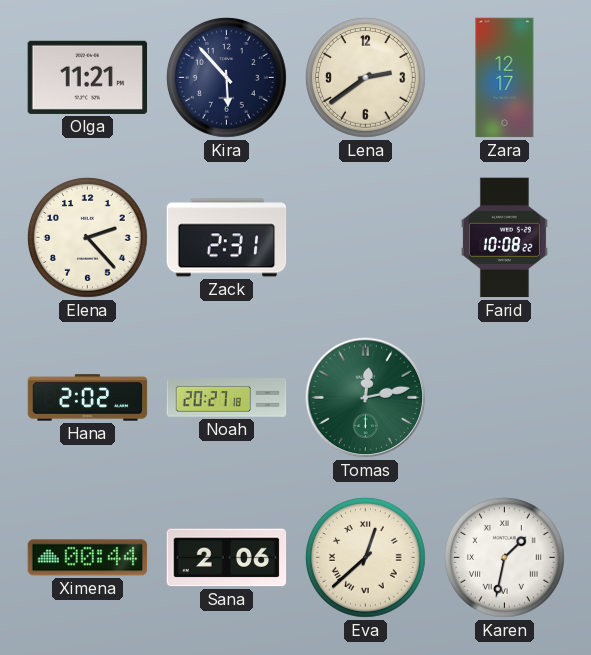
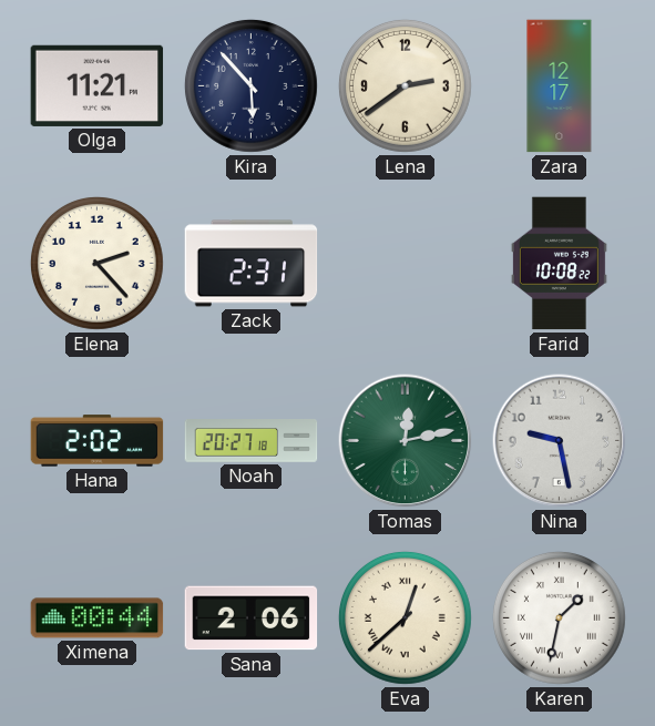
Nina: none -> 9:28 (560, 441)
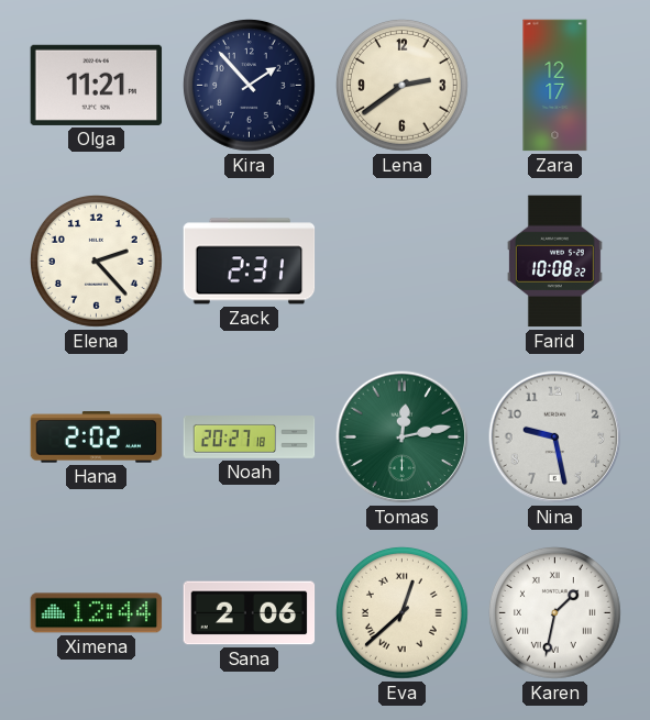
Kira: 5:53 -> 1:53 (249, 85)
Ximena: 00:44 -> 12:44 (97, 613)
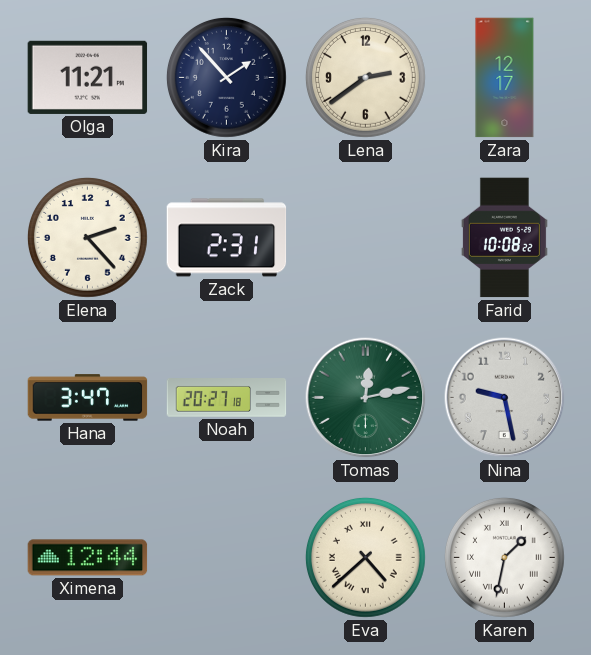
Hana: 2:02 -> 3:47 (88, 398)
Sana: 2:06 -> none (250, 613)
Eva: 12:38 -> 4:38 (365, 557)
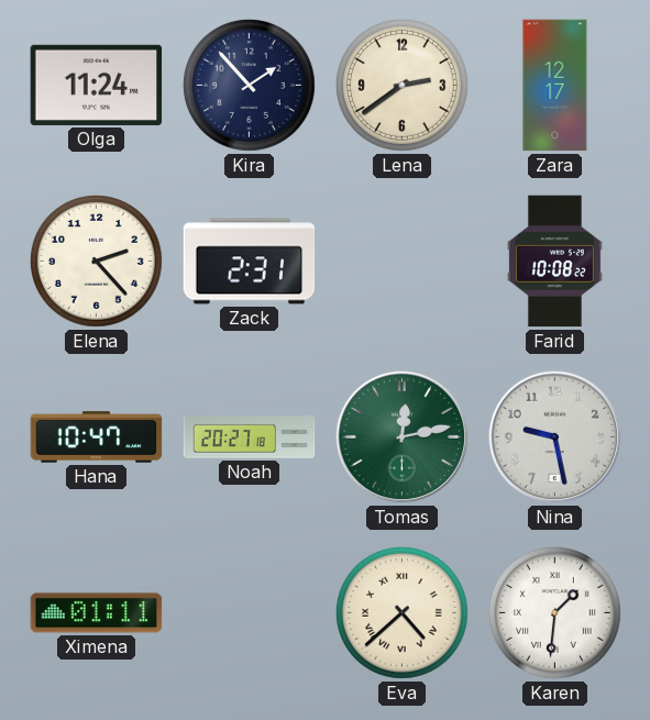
Olga: 11:21 -> 11:24 (97, 85)
Hana: 3:47 -> 10:47 (97, 437)
Ximena: 12:44 -> 01:11 (97, 613)
Karen: 1:32 -> 1:31 (554, 612)
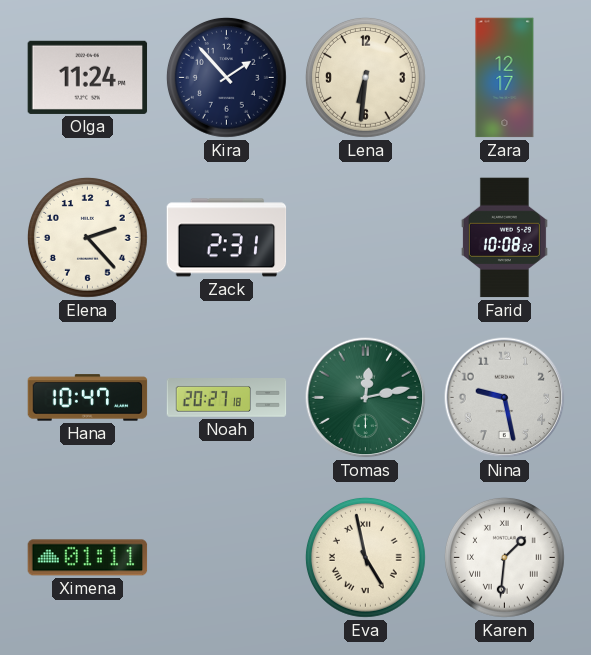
Lena: 2:39 -> 6:31 (365, 77)
Eva: 4:38 -> 4:58 (365, 557)
